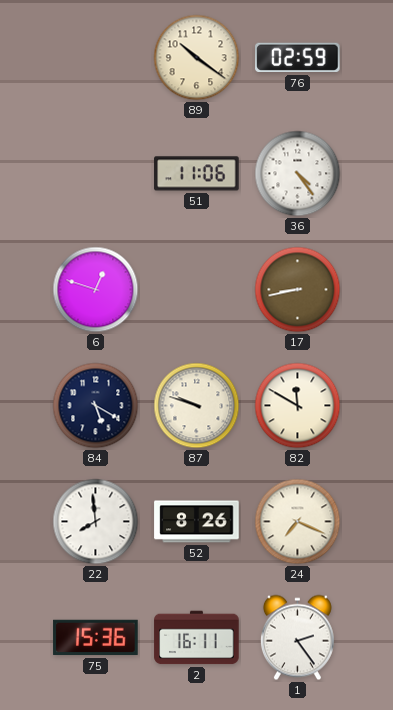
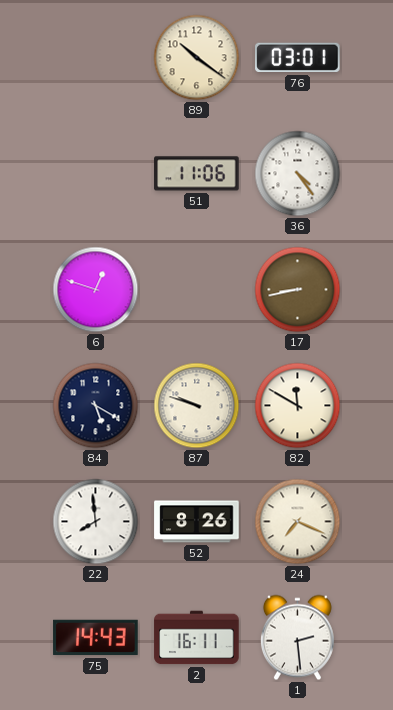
76: 02:59 -> 03:01 (298, 58)
75: 15:36 -> 14:43 (96, 638)
1: 2:24 -> 2:29 (297, 638)
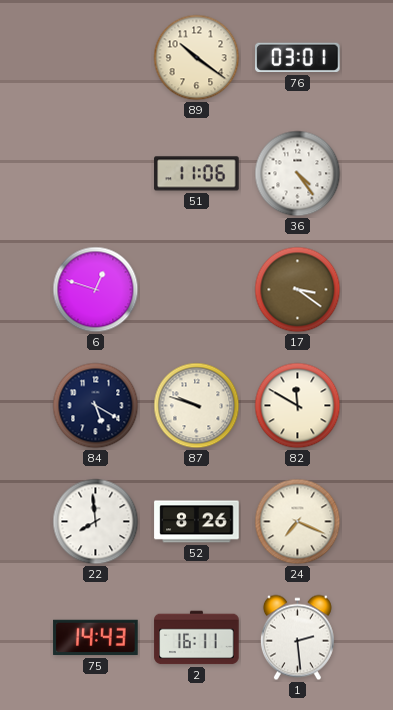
17: 8:43 -> 3:21 (298, 290)
